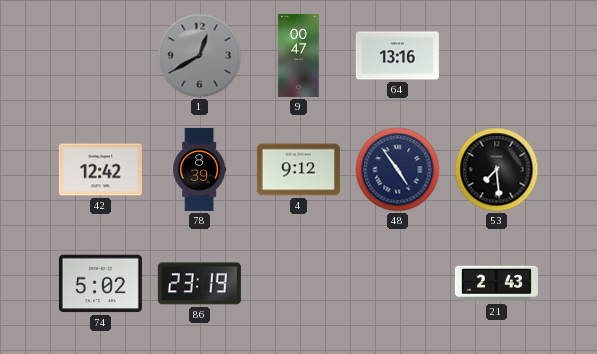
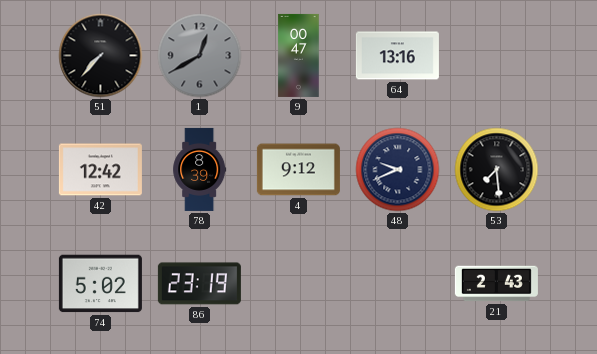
51: none -> 7:37 (101, 56)
48: 4:54 -> 9:41 (398, 170)
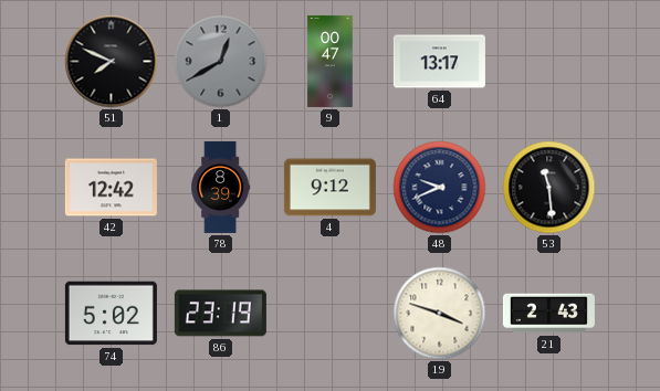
51: 7:37 -> 7:49 (112, 62)
64: 13:16 -> 13:17 (439, 62)
53: 7:29 -> 11:29 (549, 188)
19: none -> 3:48 (440, 314)
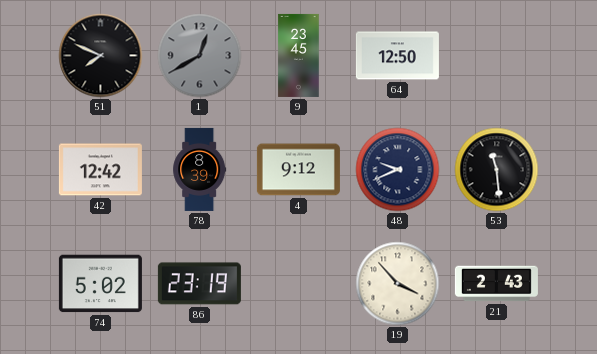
9: 00:47 -> 23:45 (299, 55)
64: 13:17 -> 12:50 (397, 56)
19: 3:48 -> 3:53 (398, 284)
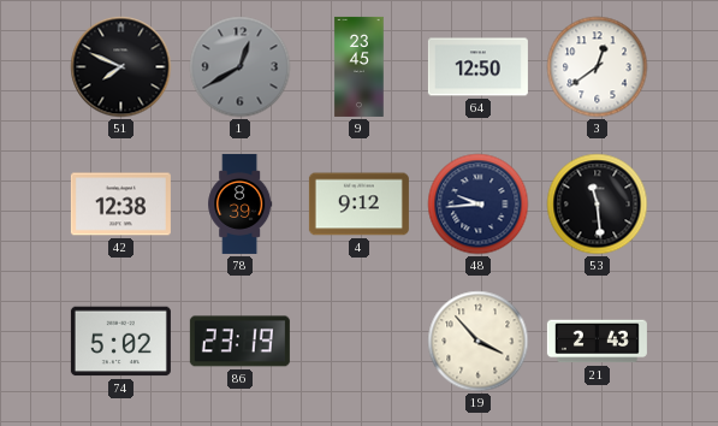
3: none -> 12:39 (598, 67)
42: 12:42 -> 12:38 (120, 205)
48: 9:41 -> 9:44 (479, 205)
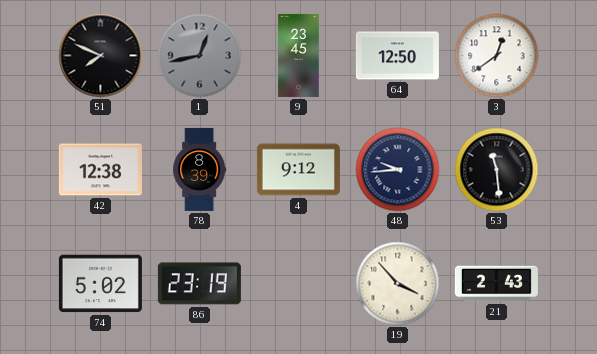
1: 12:40 -> 12:43 (200, 56)
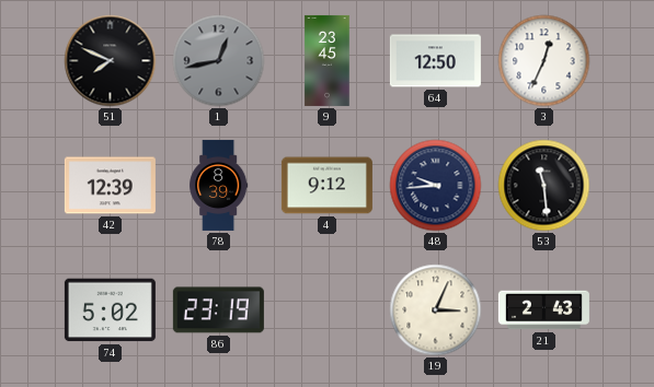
3: 12:39 -> 12:34 (544, 61)
42: 12:38 -> 12:39 (110, 186)
19: 3:53 -> 3:04 (436, 310)
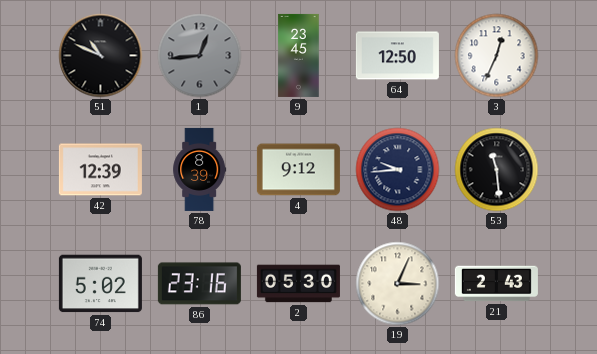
51: 7:49 -> 10:49 (101, 56)
1: 12:43 -> 12:44 (200, 56)
86: 23:19 -> 23:16 (199, 284)
2: none -> 05:30 (298, 284)
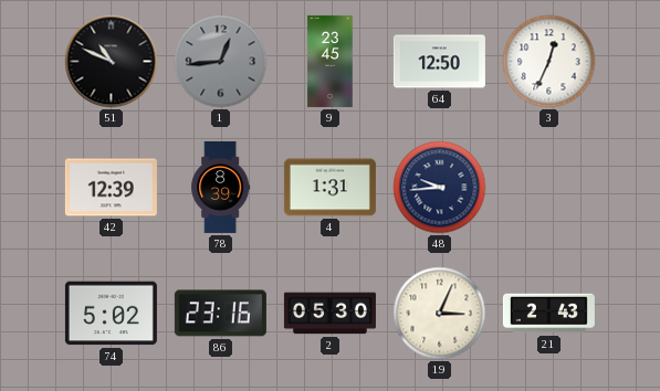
4: 9:12 -> 1:31 (329, 188)
53: 11:29 -> none (497, 170)
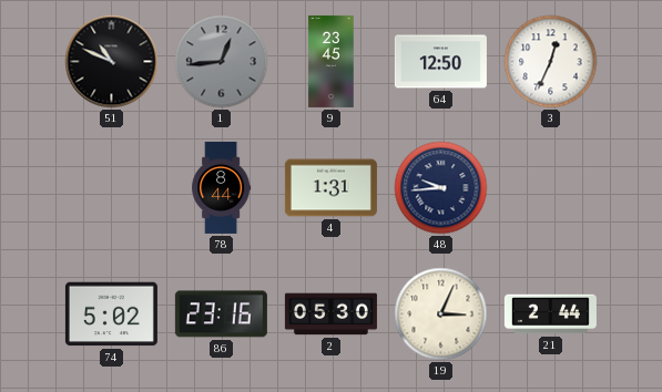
42: 12:39 -> none (111, 188)
78: 8:39 -> 8:44 (222, 187)
21: 2:43 -> 2:44 (550, 314)
